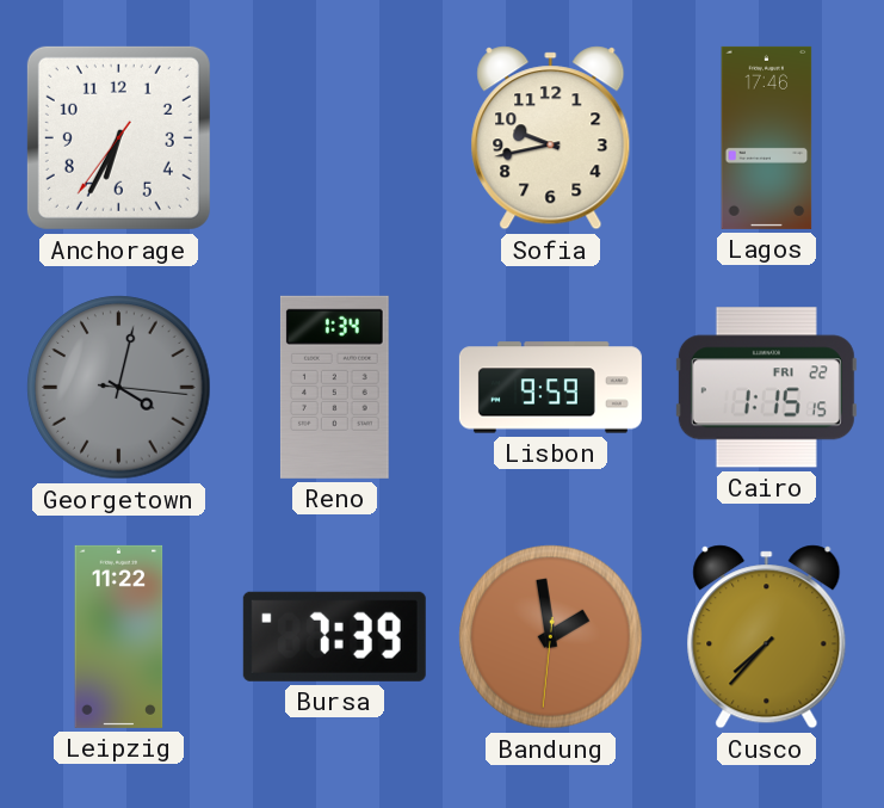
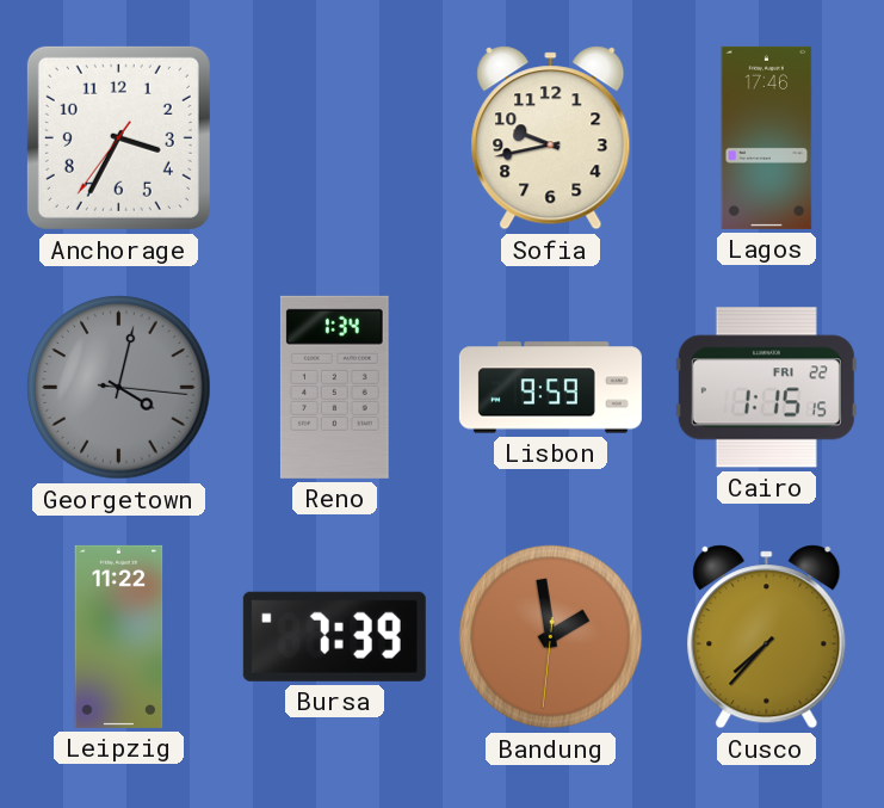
Anchorage: 6:34 -> 3:34 (118, 137)
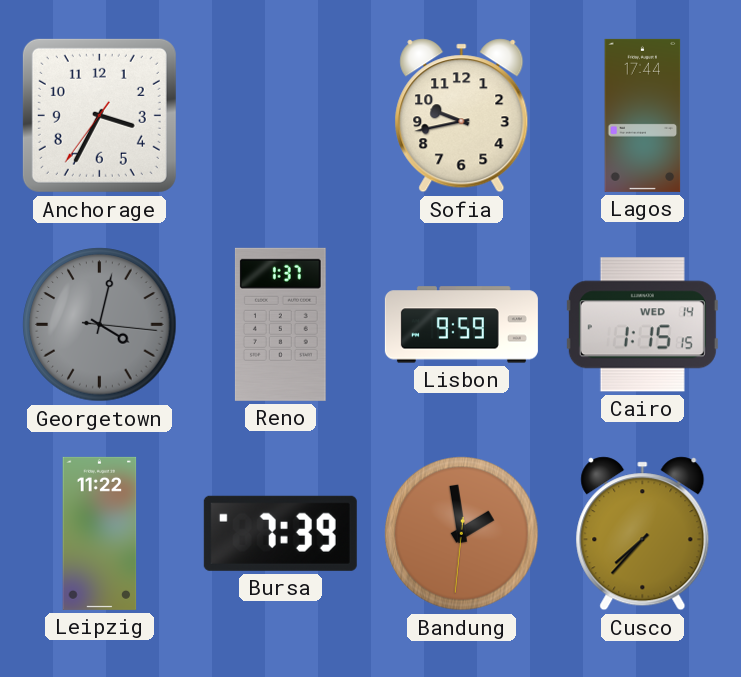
Lagos: 17:46 -> 17:44 (643, 115)
Reno: 1:34 -> 1:37 (280, 324)
Cairo date: FRI 22 -> WED 14 (642, 325)
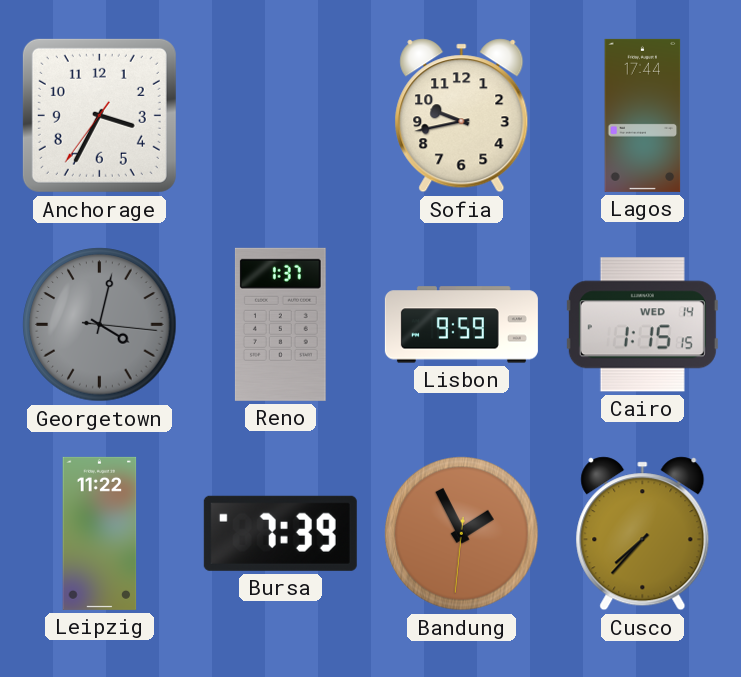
Bandung: 1:58 -> 1:55 (462, 534)
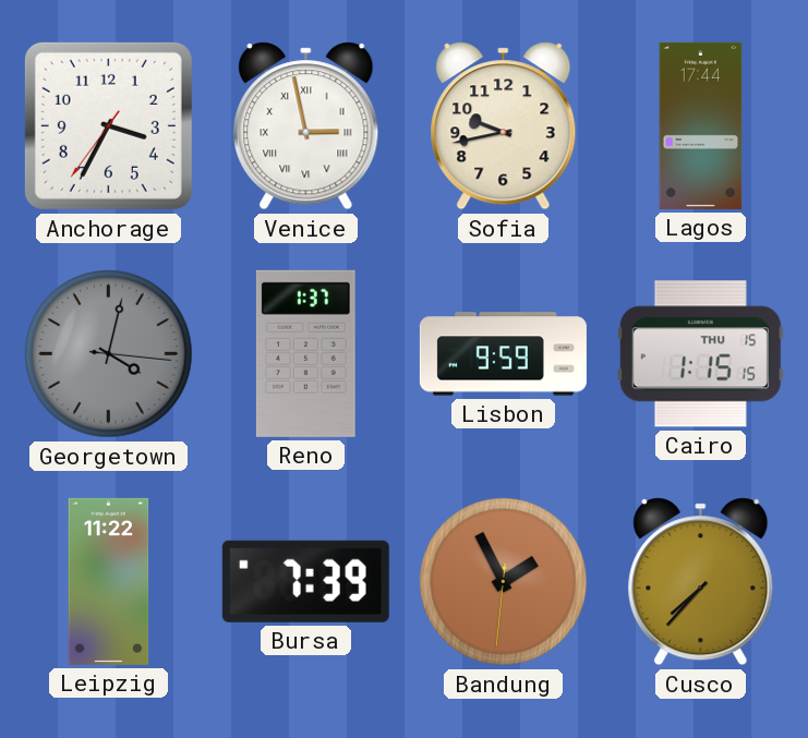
Venice: none -> 2:58 (306, 126)
Cairo date: WED 14 -> THU 15 (700, 354)
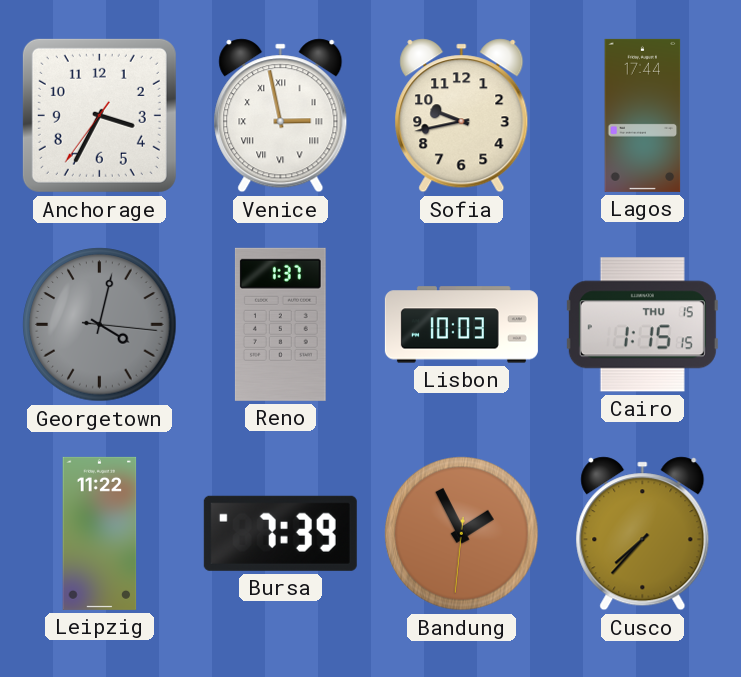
Lisbon: 9:59 -> 10:03 (461, 325)
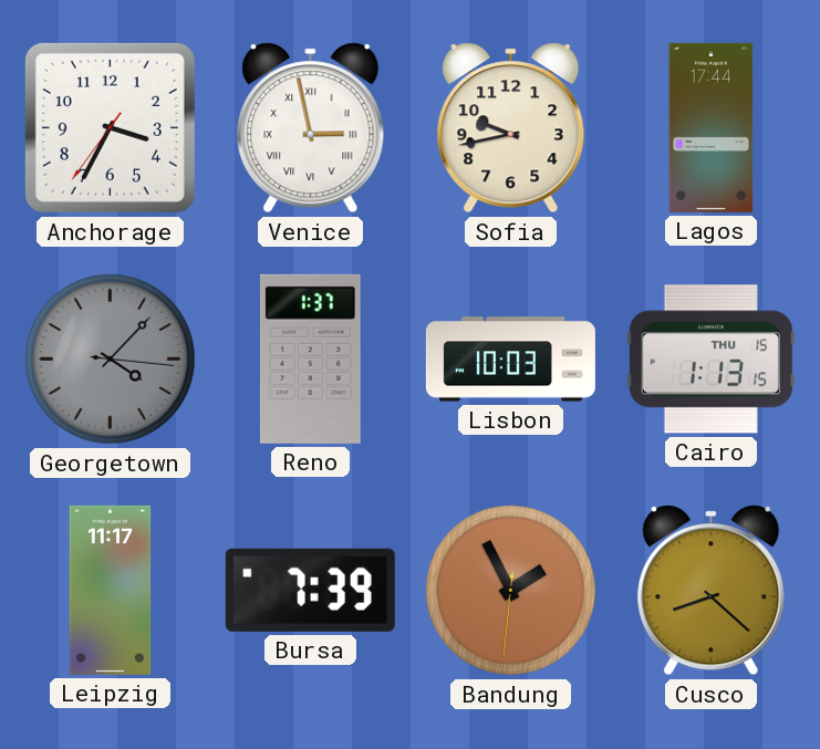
Georgetown: 4:02 -> 4:07 (111, 360)
Cairo: 1:15 -> 1:13 (710, 360)
Leipzig: 11:22 -> 11:17 (111, 590)
Cusco: 7:37 -> 8:22 (712, 591)
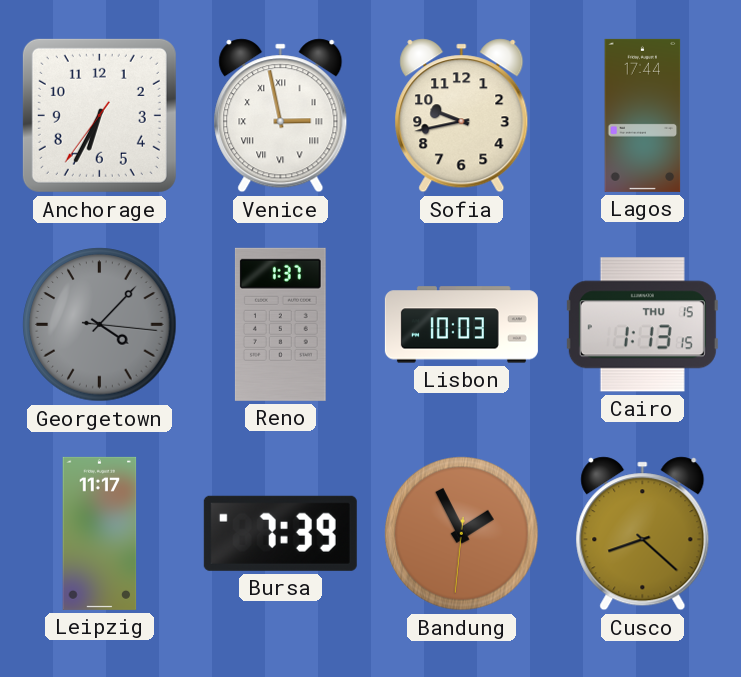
Anchorage: 3:34 -> 6:34 (99, 115)
